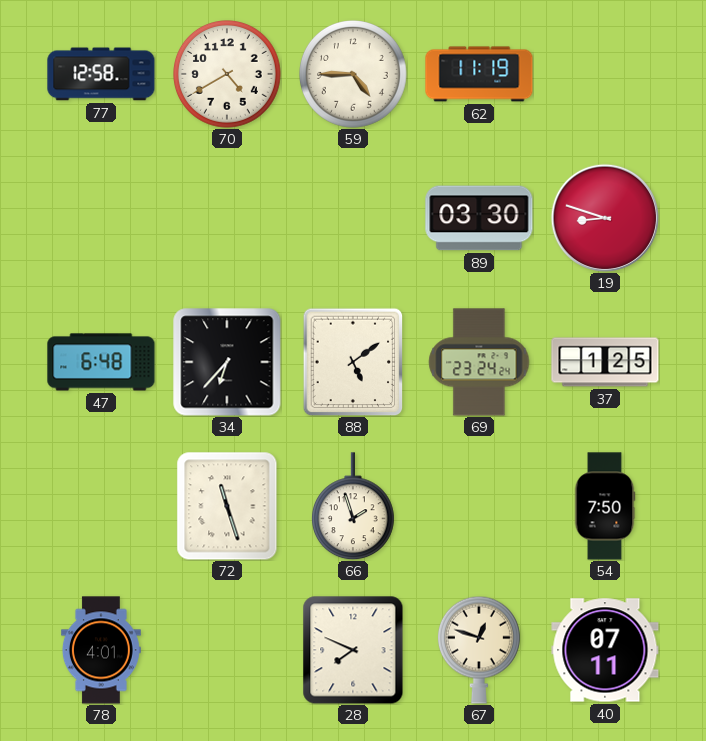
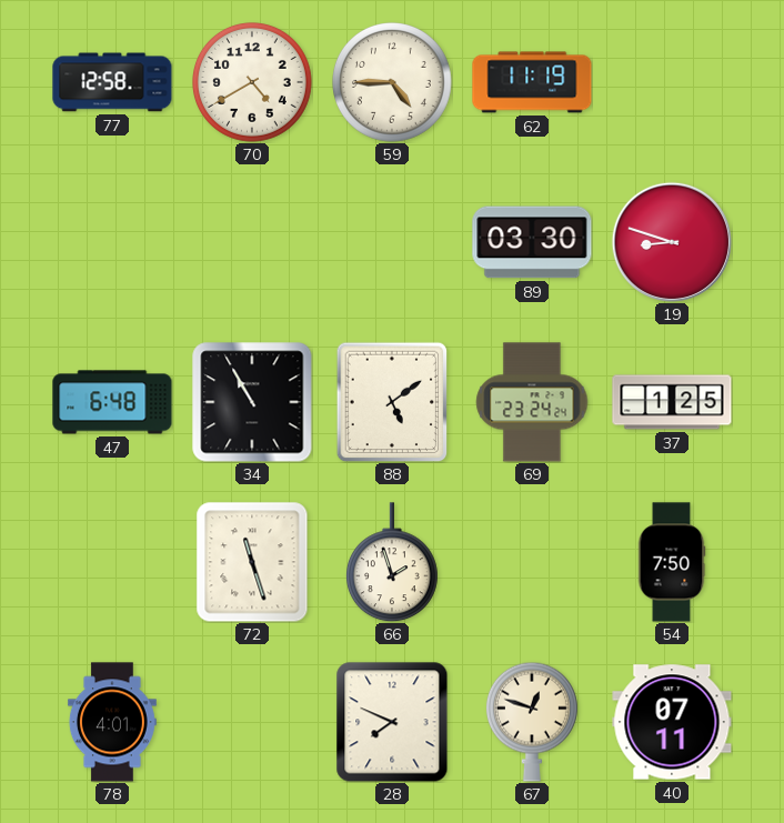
34: 6:37 -> 10:55 (252, 402)
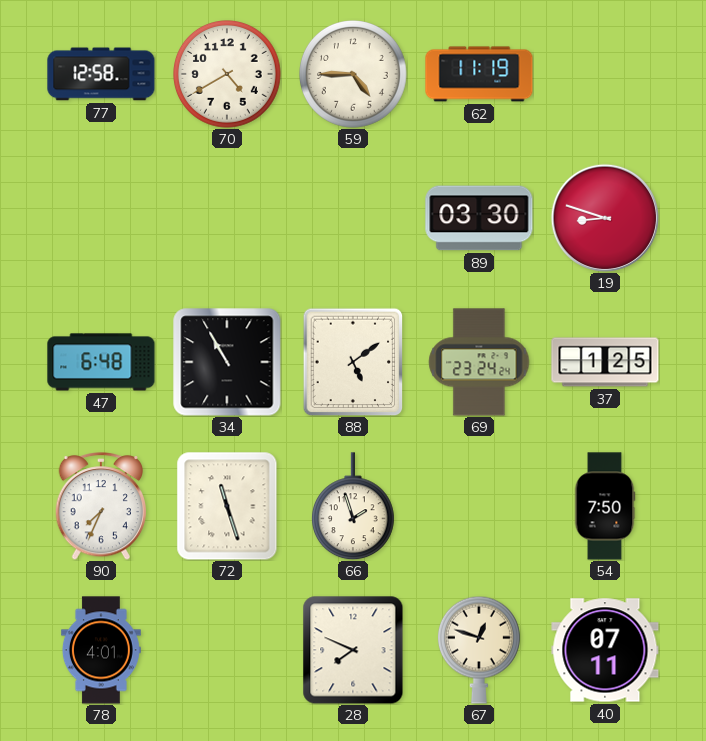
90: none -> 7:34 (100, 506)
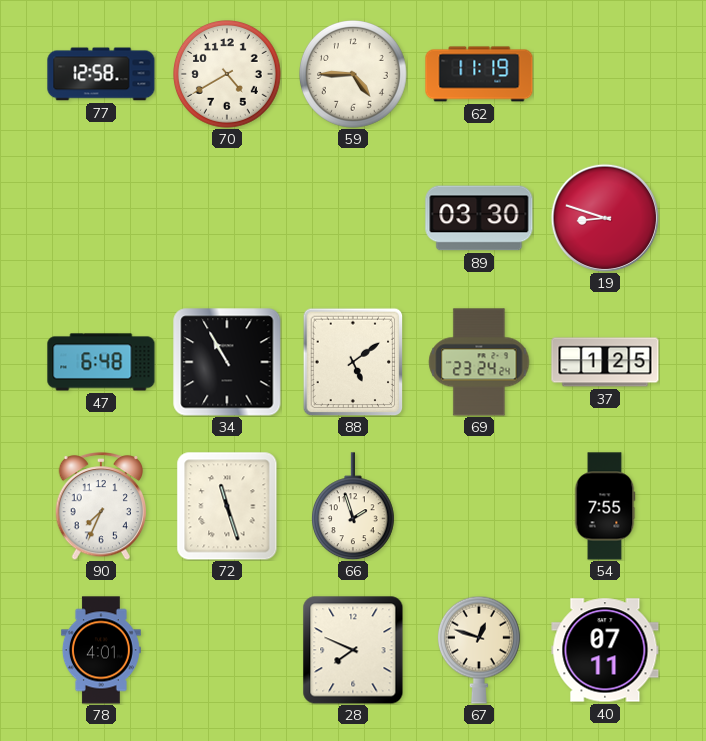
54: 7:50 -> 7:55 (605, 506)
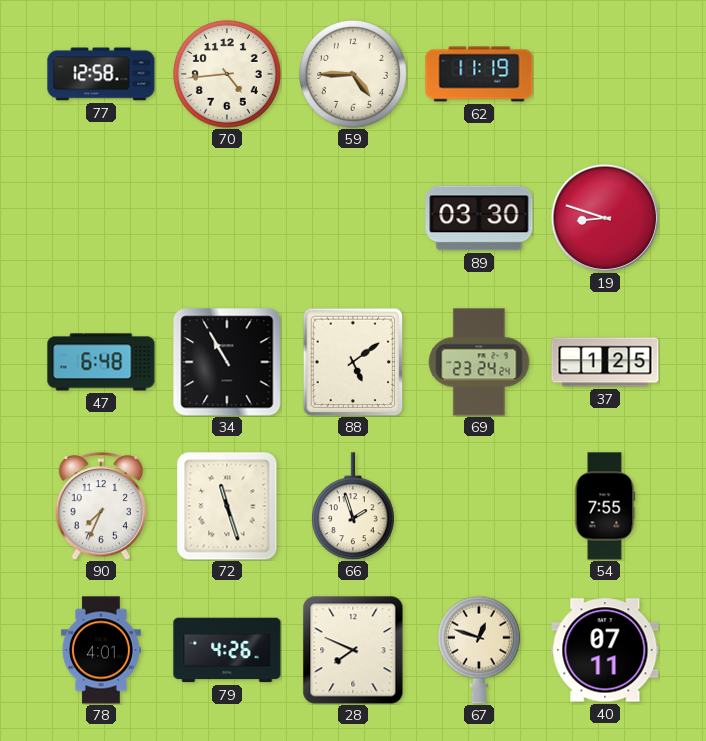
70: 4:40 -> 4:44 (228, 75)
79: none -> 4:26 (227, 650)
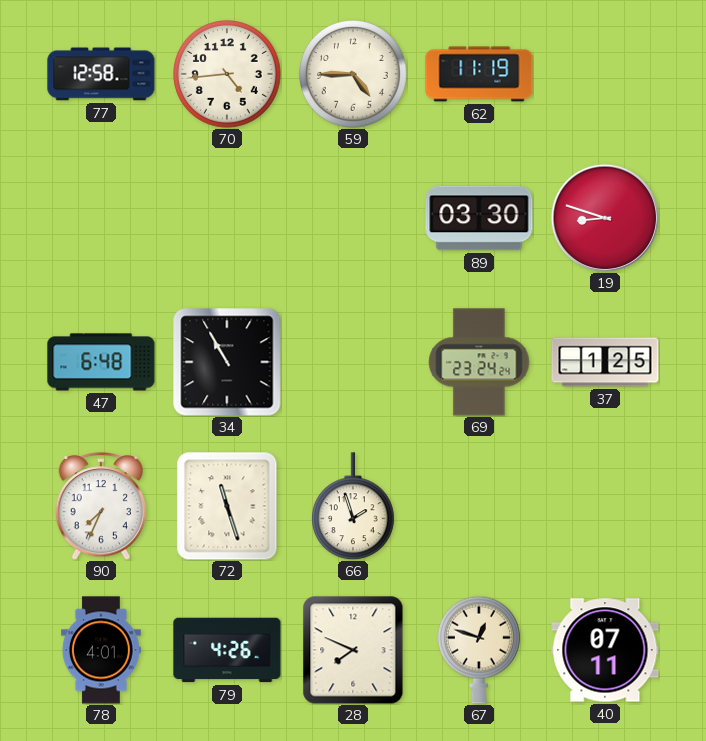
88: 5:09 -> none (353, 362)
54: 7:55 -> none (605, 506)
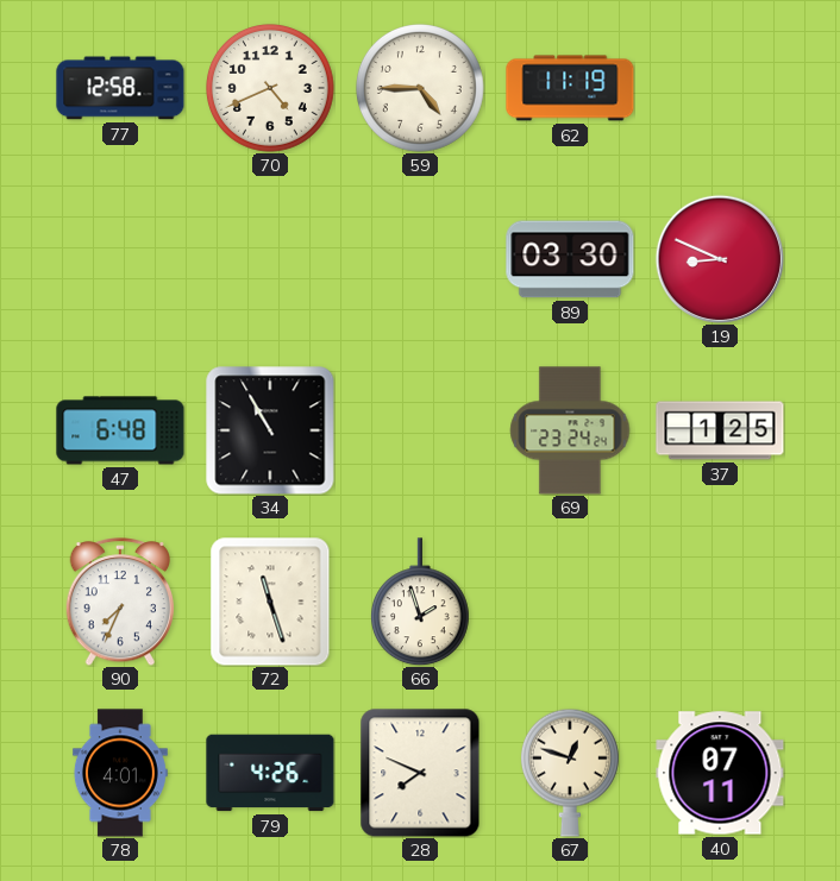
70: 4:44 -> 4:41 (271, 89)
19: 8:48 -> 8:49 (720, 259)
